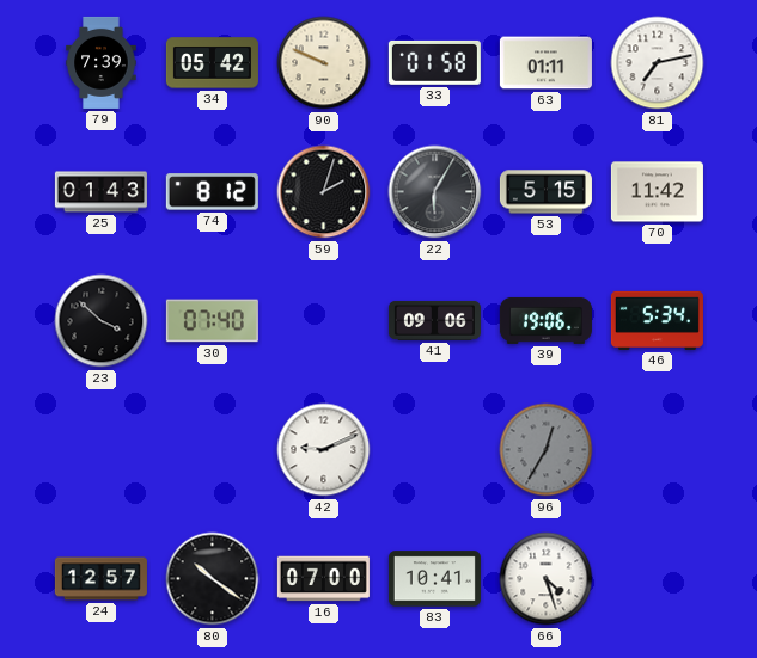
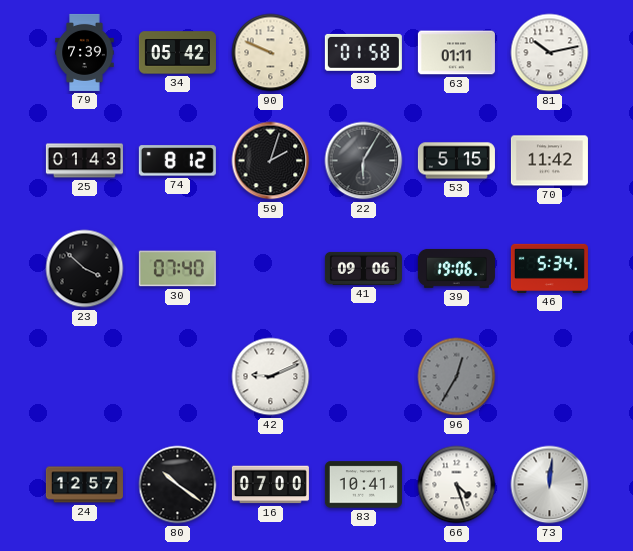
81: 7:13 -> 10:13 (550, 53)
73: none -> 12:01 (550, 485)
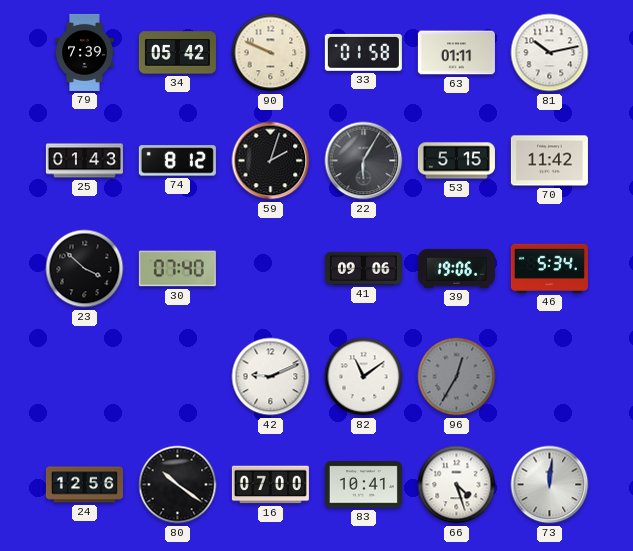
82: none -> 11:09 (364, 377)
24: 12:57 -> 12:56 (84, 485)
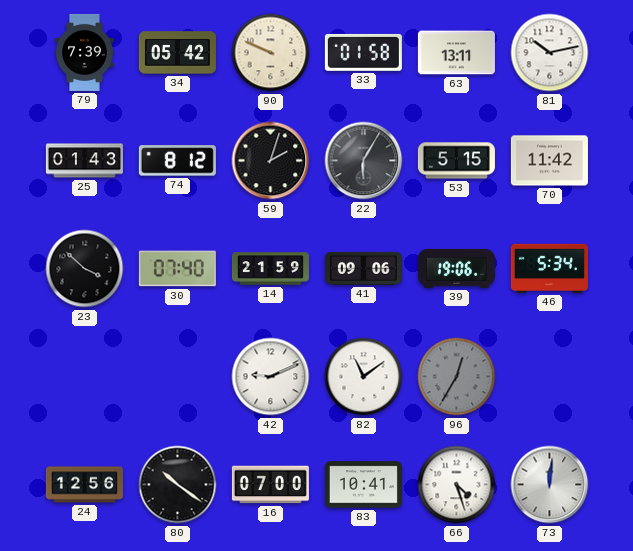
63: 01:11 -> 13:11 (456, 53)
14: none -> 21:59 (270, 269)
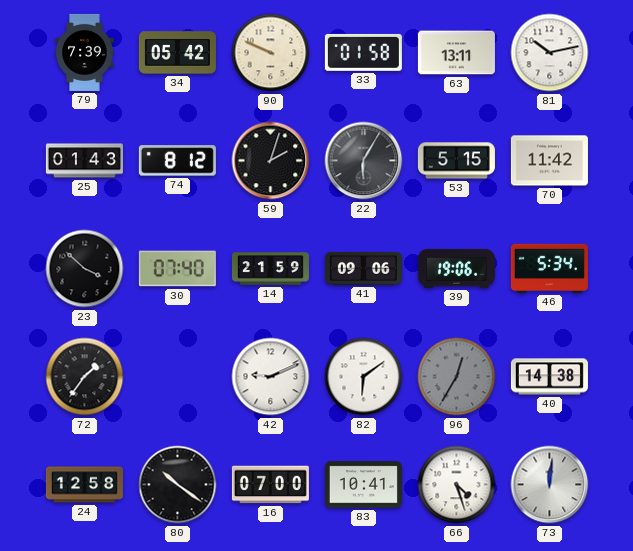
72: none -> 1:36 (85, 377)
82: 11:09 -> 6:09 (364, 377)
40: none -> 14:38 (549, 377)
24: 12:56 -> 12:58 (84, 485)
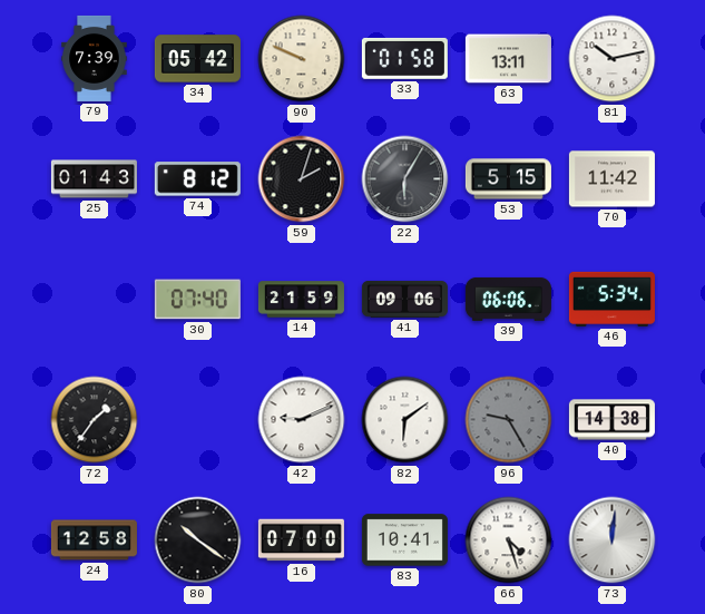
23: 3:52 -> none (85, 269)
39: 19:06 -> 06:06 (508, 299)
96: 12:35 -> 9:25 (509, 420)
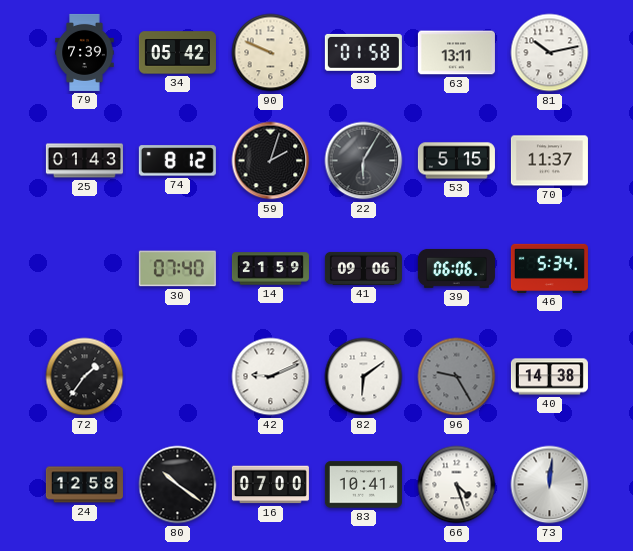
70: 11:42 -> 11:37 (549, 161)
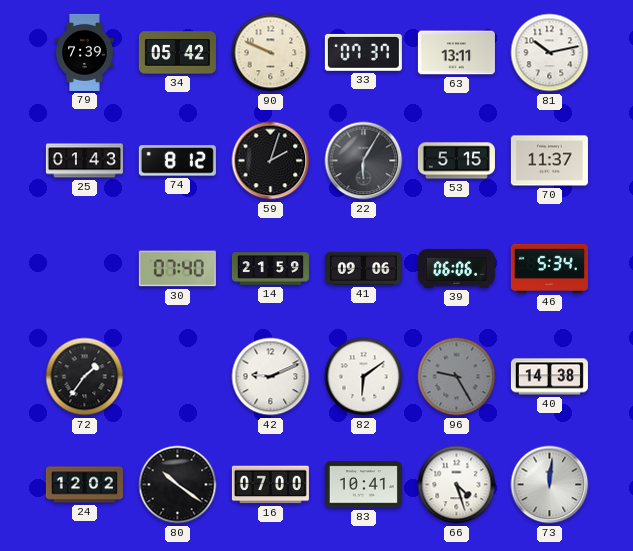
33: 01:58 -> 07:37 (363, 52)
24: 12:58 -> 12:02 (84, 485)
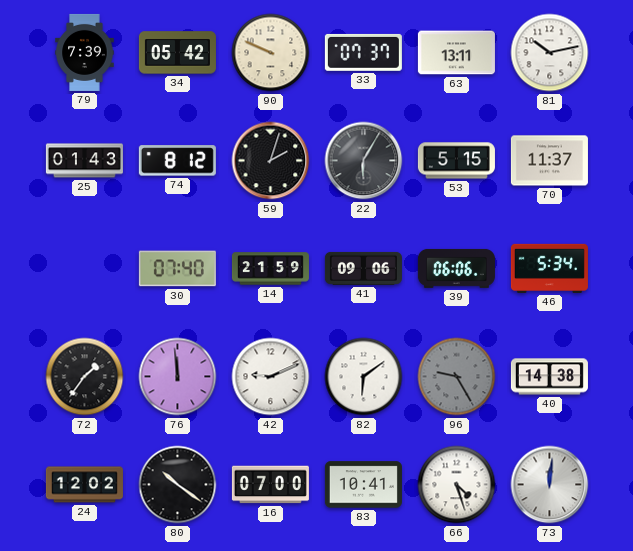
76: none -> 11:59 (178, 377)
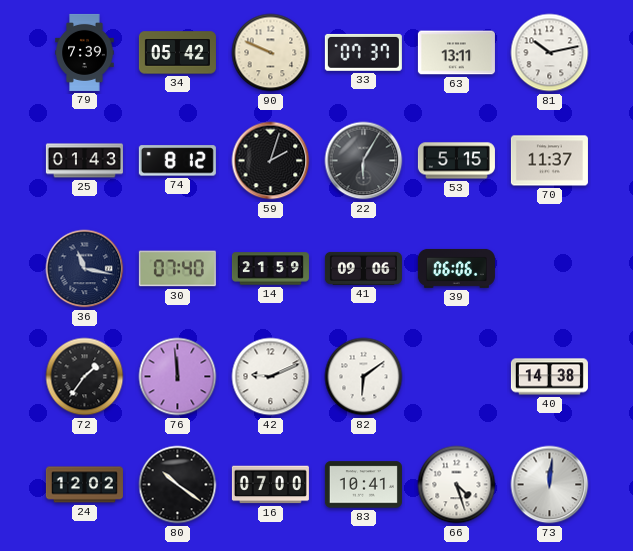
36: none -> 11:17 (85, 269)
46: 5:34 -> none (549, 268)
96: 9:25 -> none (457, 377)
